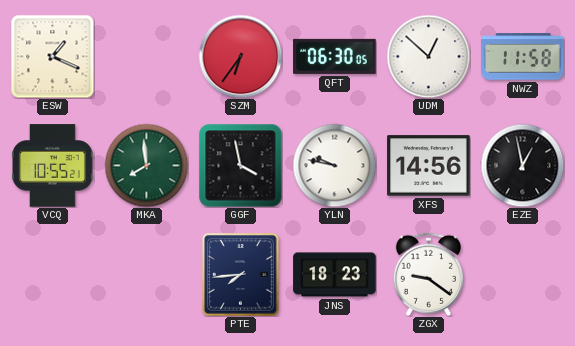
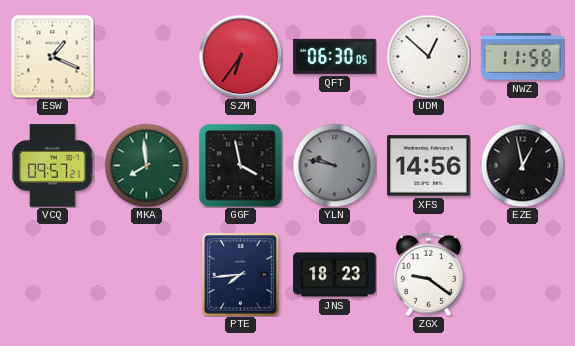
VCQ: 10:55 -> 09:57 (53, 166)
YLN dial: white -> grey (334, 165)
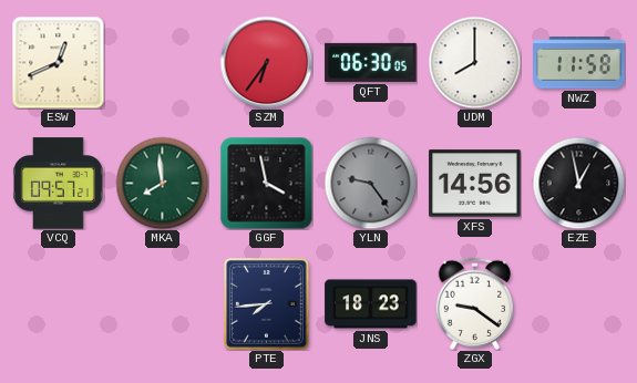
ESW: 1:19 -> 12:41 (58, 62)
UDM: 12:52 -> 8:00 (474, 62)
YLN: 9:47 -> 9:24 (370, 183)
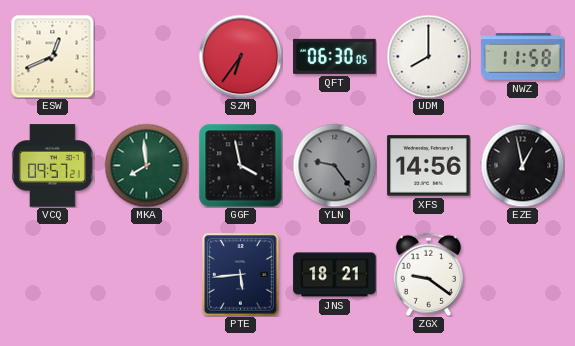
PTE: 7:44 -> 5:44 (241, 275)
JNS: 18:23 -> 18:21 (335, 275)
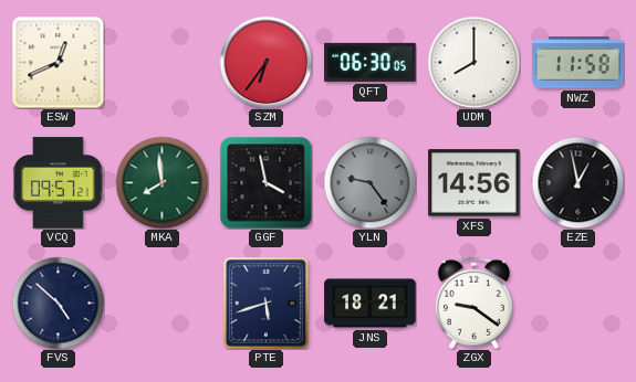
FVS: none -> 4:52 (58, 303)
PTE: 5:44 -> 5:42 (267, 304)
